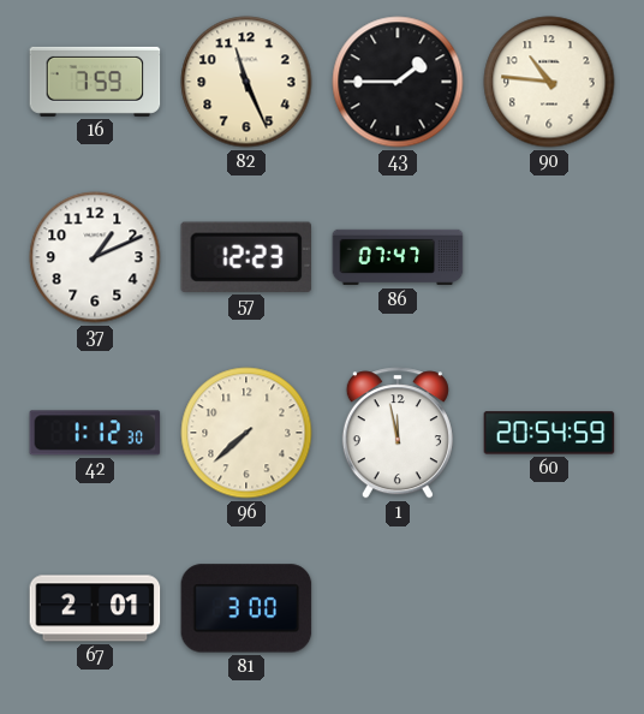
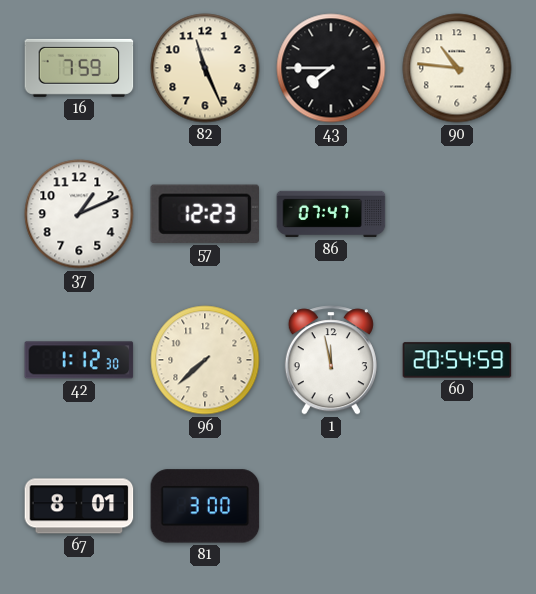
43: 1:45 -> 7:45 (331, 68)
67: 2:01 -> 8:01 (79, 506)
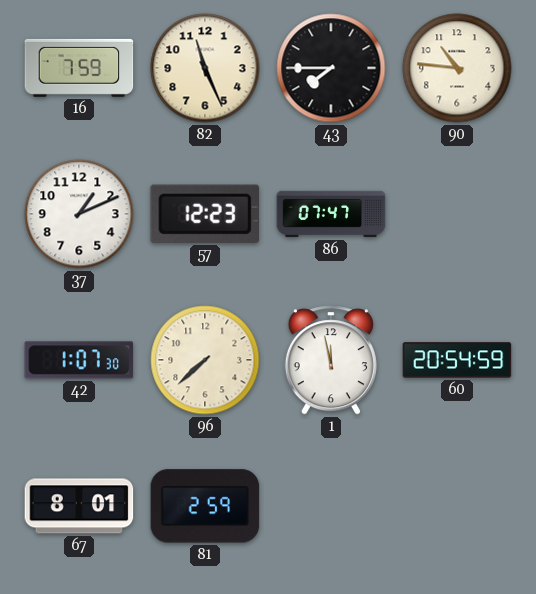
42: 1:12 -> 1:07 (79, 360)
81: 3:00 -> 2:59 (205, 506)
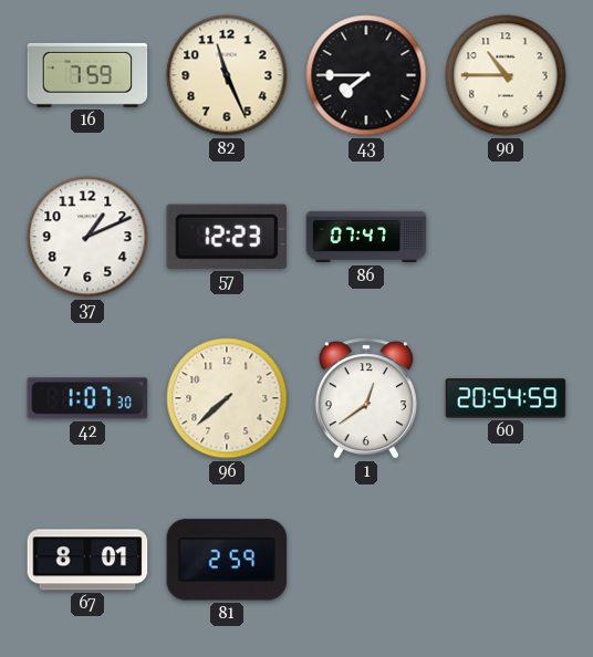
90: 10:46 -> 10:45 (506, 75)
1: 11:58 -> 12:39 (366, 398)
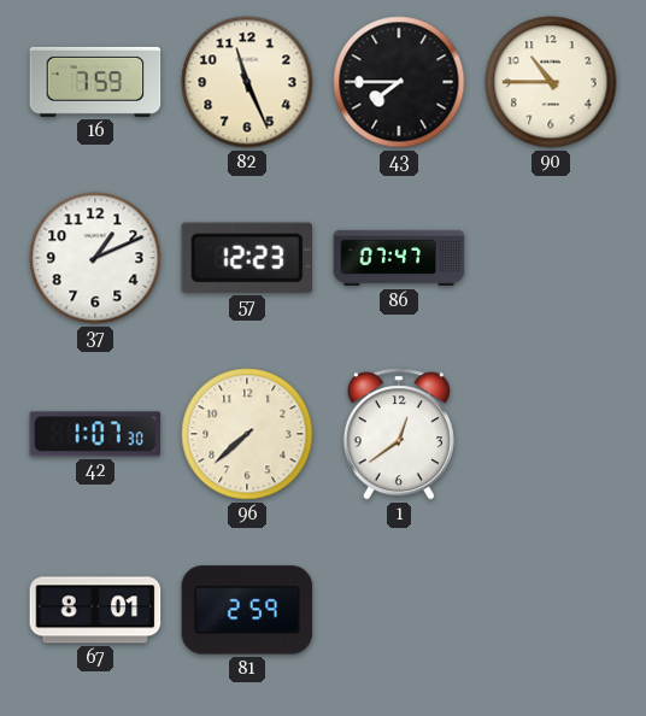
60: 20:54 -> none (506, 398)
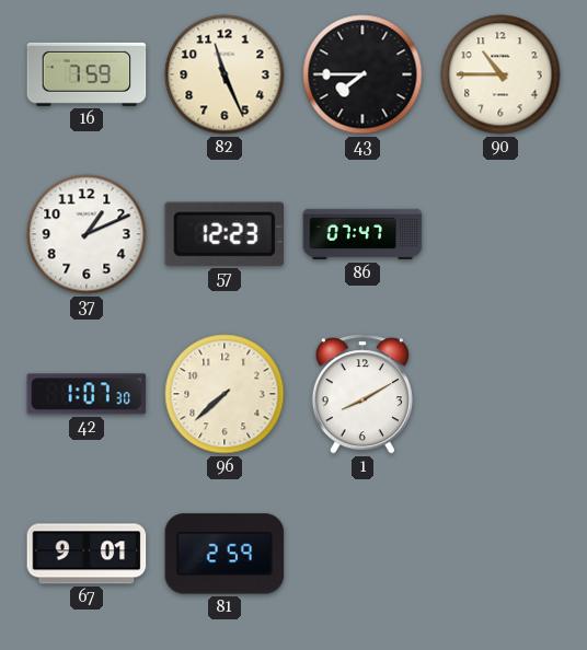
1: 12:39 -> 8:10 (362, 394)
67: 8:01 -> 9:01 (87, 554)
